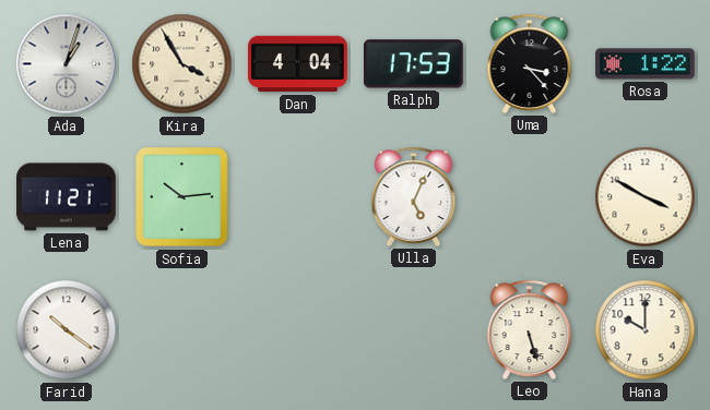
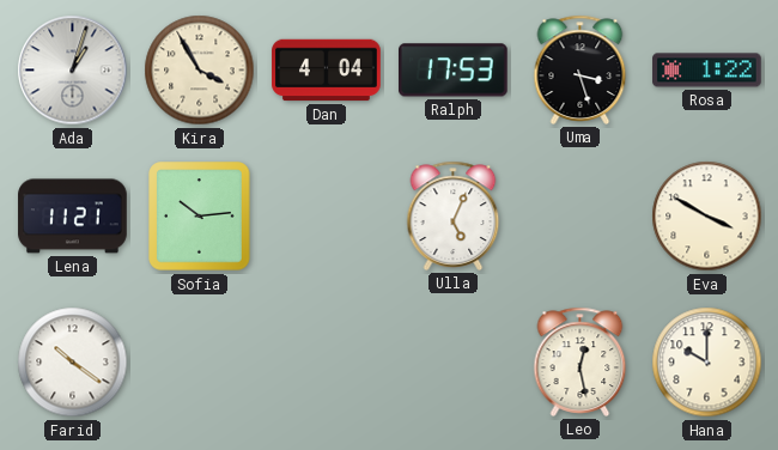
Uma: 3:23 -> 3:27 (581, 69)
Leo: 5:27 -> 12:28 (581, 361)
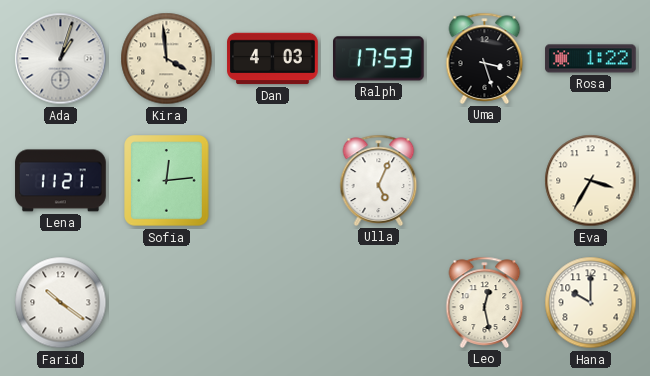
Kira: 3:55 -> 3:59 (167, 59)
Dan: 4:04 -> 4:03 (273, 59)
Sofia: 10:14 -> 12:14 (167, 181)
Eva: 3:50 -> 3:35 (591, 181)
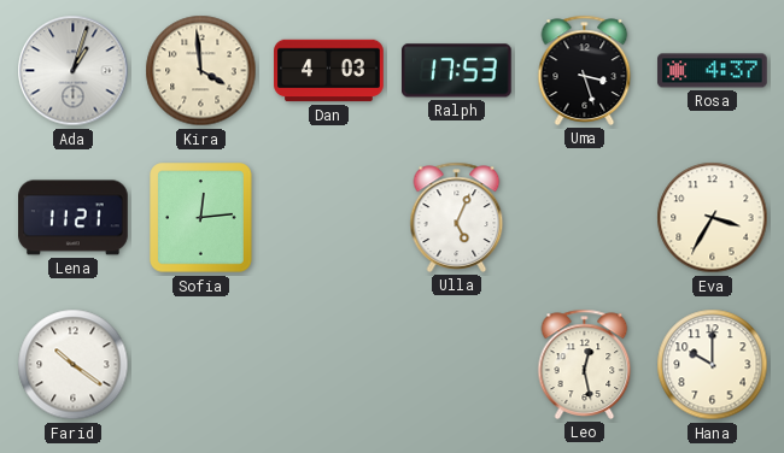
Rosa: 1:22 -> 4:37 (713, 71)
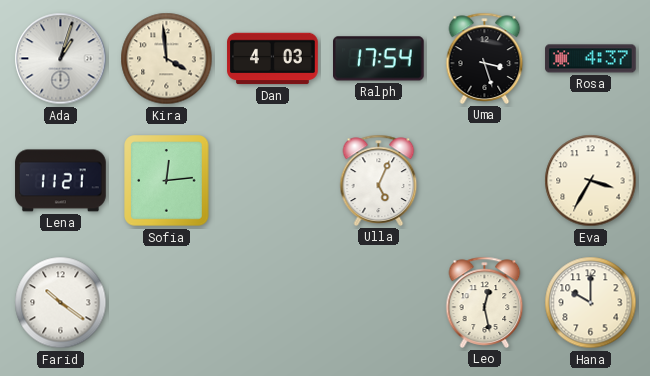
Ralph: 17:53 -> 17:54 (379, 59)
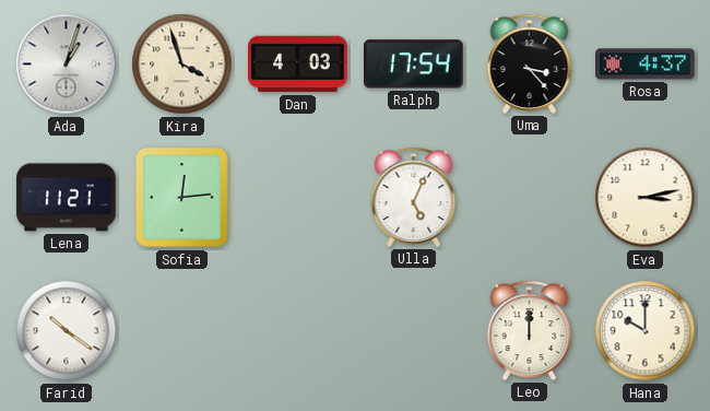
Kira: 3:59 -> 3:57 (182, 64)
Uma: 3:27 -> 3:23 (530, 63)
Eva: 3:35 -> 3:13 (646, 198)
Leo: 12:28 -> 12:00 (530, 330)
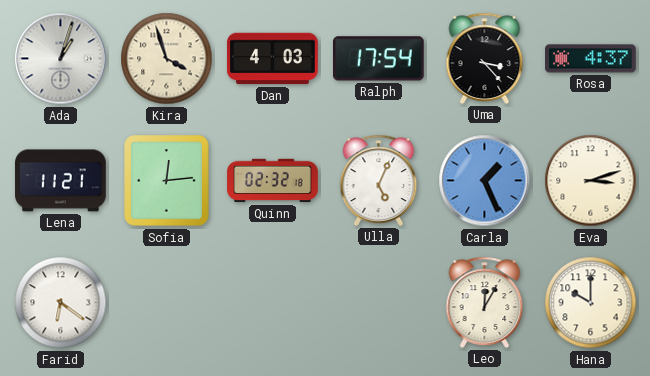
Quinn: none -> 02:32 (273, 181)
Carla: none -> 1:26 (485, 181)
Eva: 3:13 -> 3:12 (591, 181)
Farid: 10:21 -> 6:21 (61, 303)
Leo: 12:00 -> 12:05 (485, 302)
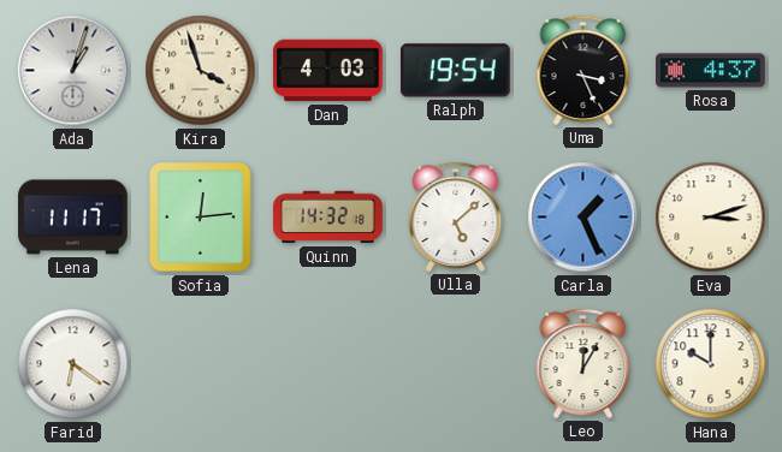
Ralph: 17:54 -> 19:54 (456, 71)
Uma: 3:23 -> 3:26 (583, 70)
Lena: 11:21 -> 11:17 (73, 218)
Quinn: 02:32 -> 14:32 (328, 218)
Ulla: 5:04 -> 5:08 (456, 216)
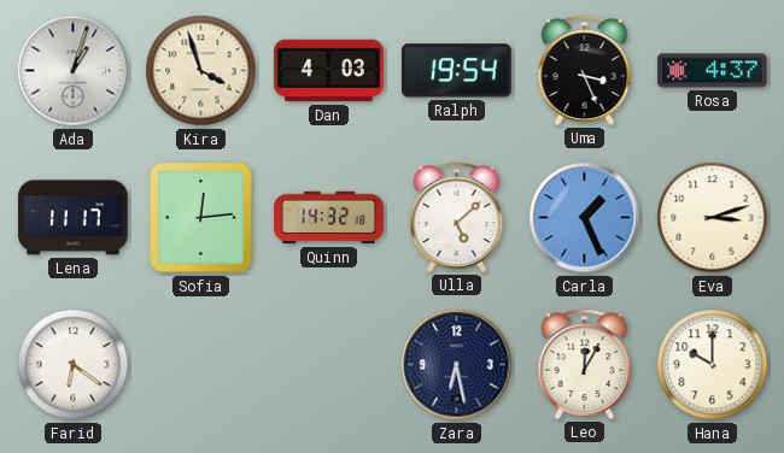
Zara: none -> 6:28 (457, 365)
